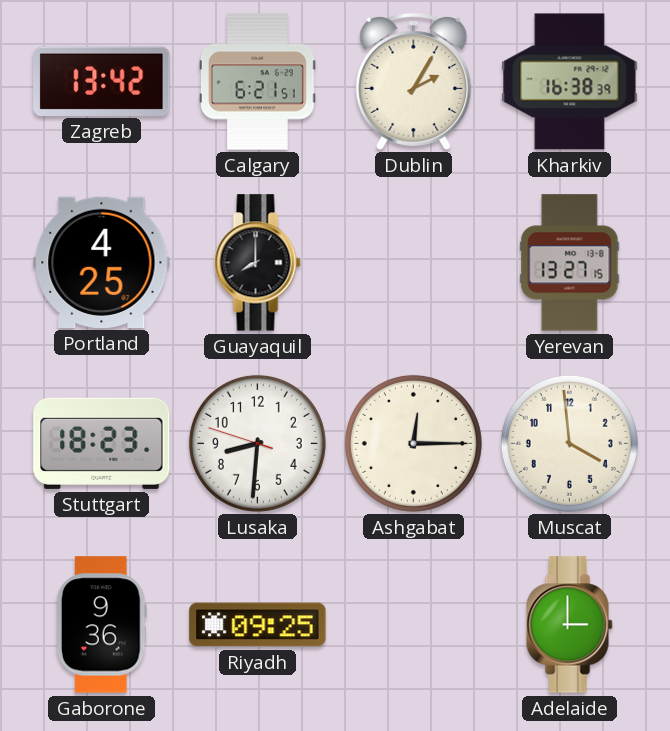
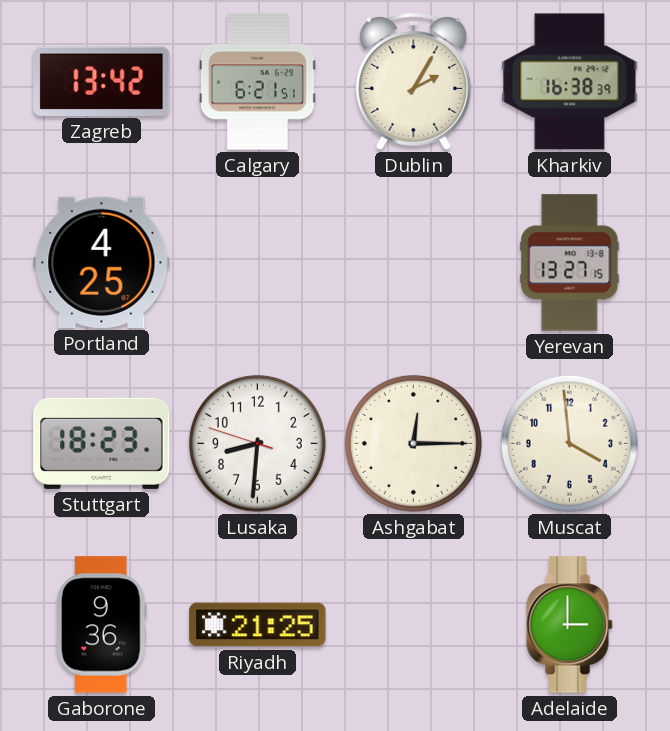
Guayaquil: 8:00 -> none (258, 263)
Riyadh: 09:25 -> 21:25 (258, 625)
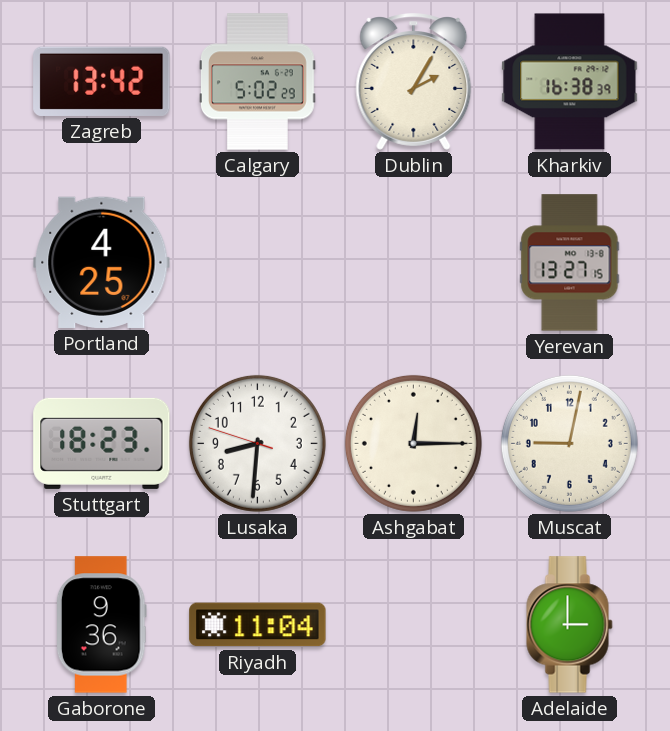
Calgary: 6:21 -> 5:02 (258, 82)
Muscat: 3:59 -> 9:02 (569, 443)
Riyadh: 21:25 -> 11:04 (258, 625)
